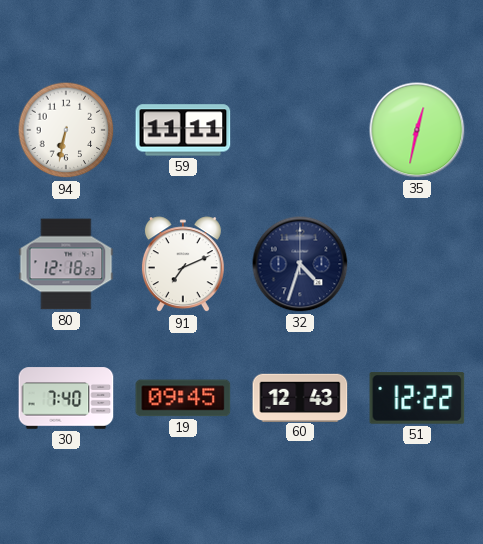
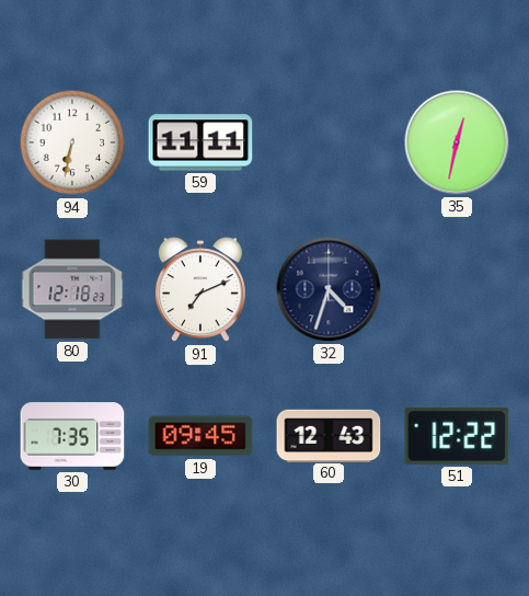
30: 7:40 -> 7:35 (72, 436)
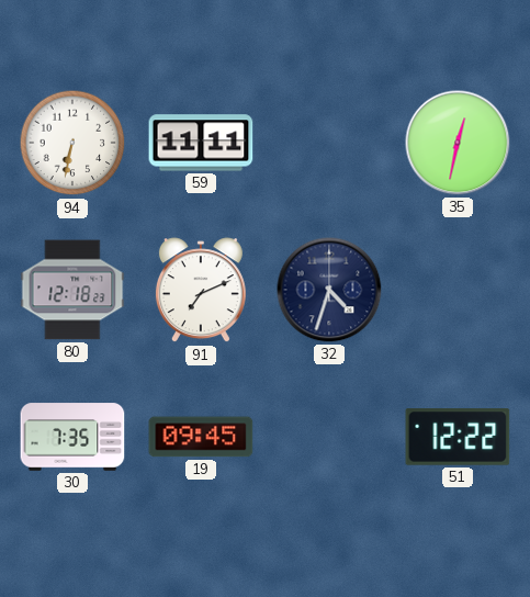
60: 12:43 -> none (329, 435)
